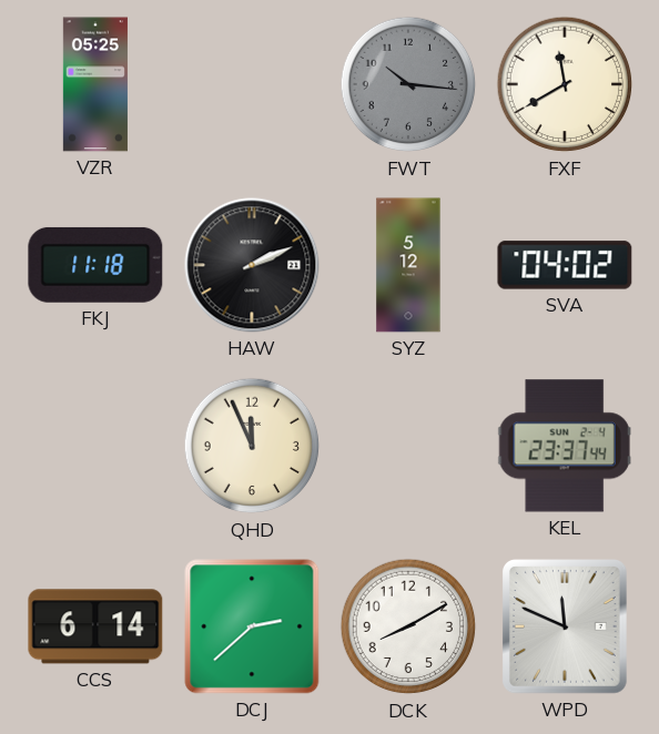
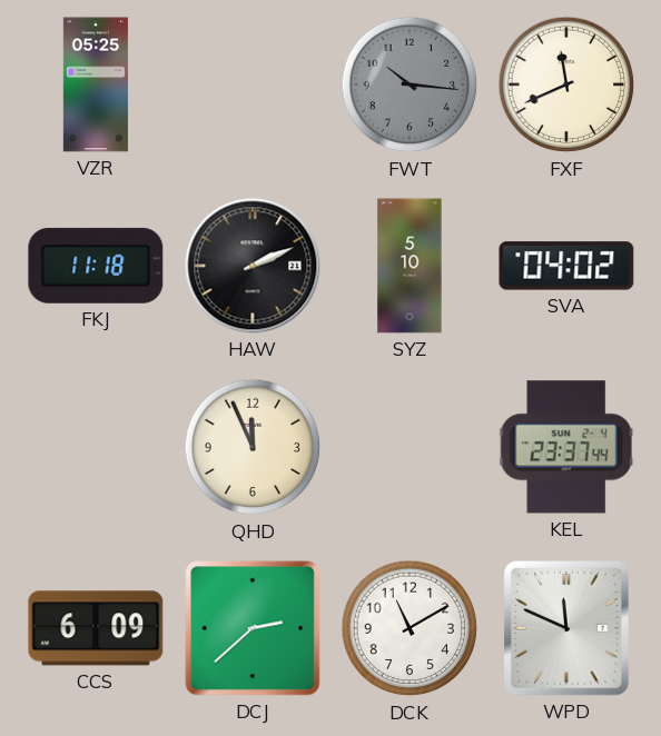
FXF: 11:40 -> 11:41 (566, 84)
SYZ: 5:12 -> 5:10 (410, 266)
CCS: 6:14 -> 6:09 (96, 628)
DCK: 8:10 -> 11:10 (410, 628)
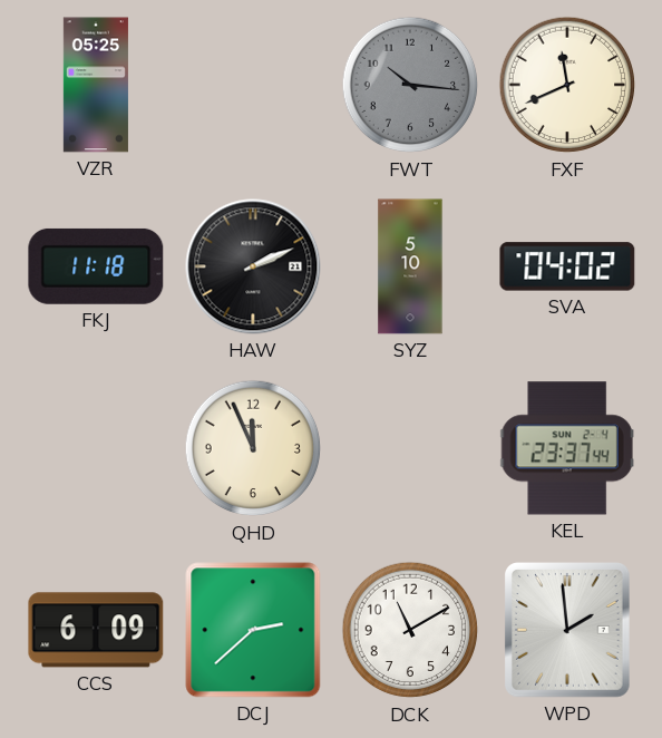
WPD: 11:49 -> 1:59 (568, 631)
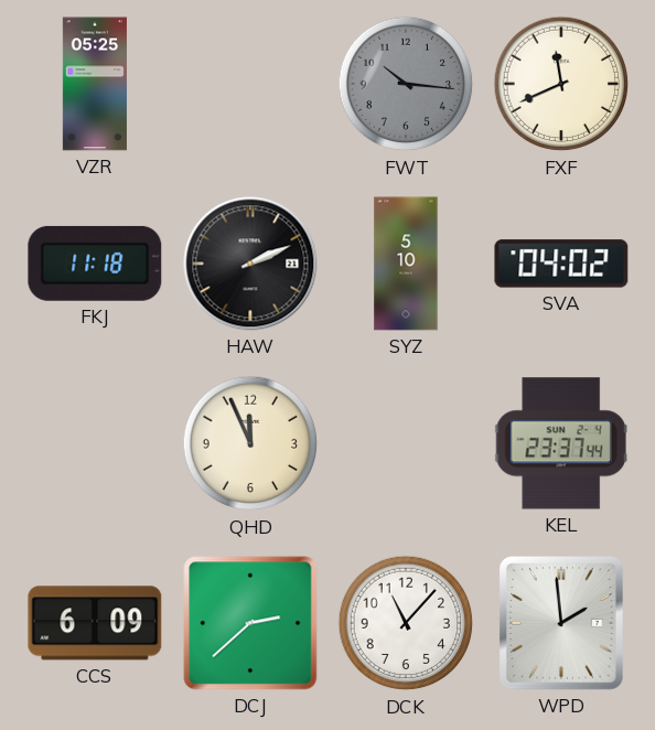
DCK: 11:10 -> 11:07 (406, 623)
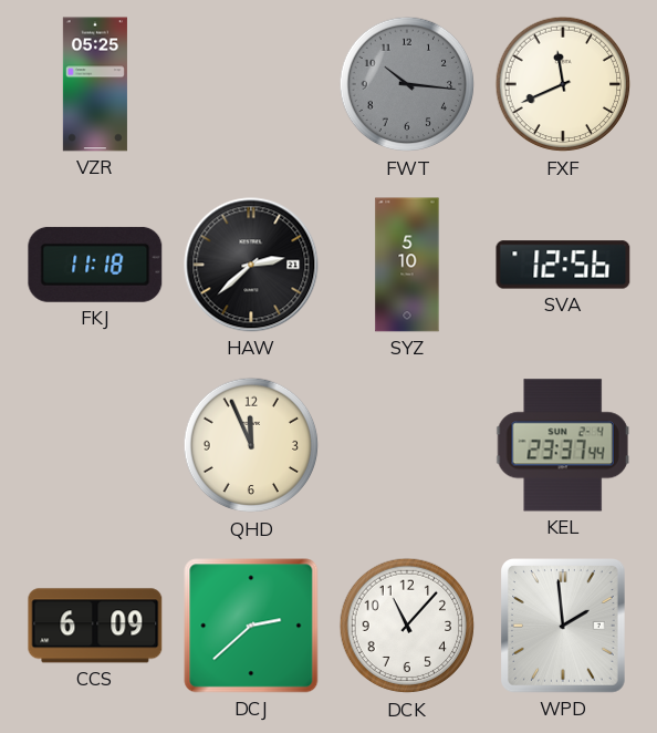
HAW: 2:11 -> 2:38 (251, 265)
SVA: 04:02 -> 12:56 (563, 265)
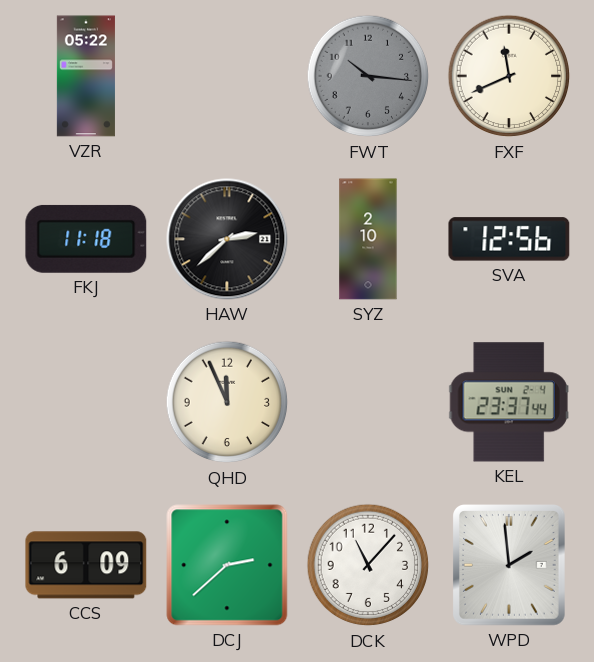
VZR: 05:25 -> 05:22 (86, 76)
SYZ: 5:10 -> 2:10 (368, 239)
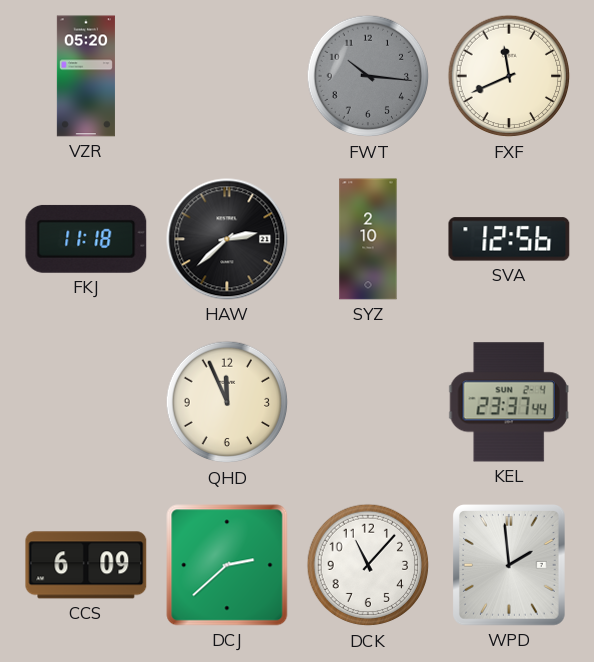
VZR: 05:22 -> 05:20 (86, 76)
